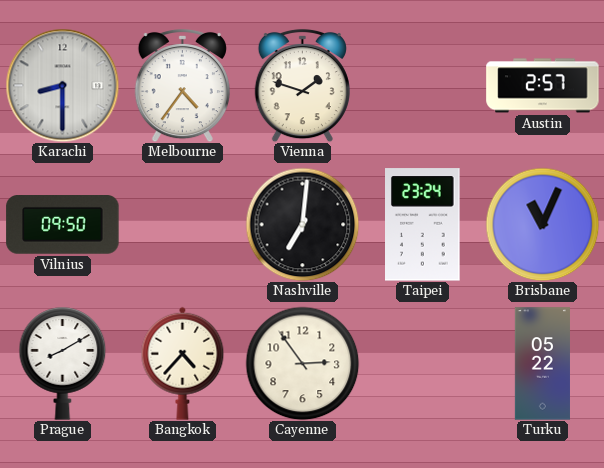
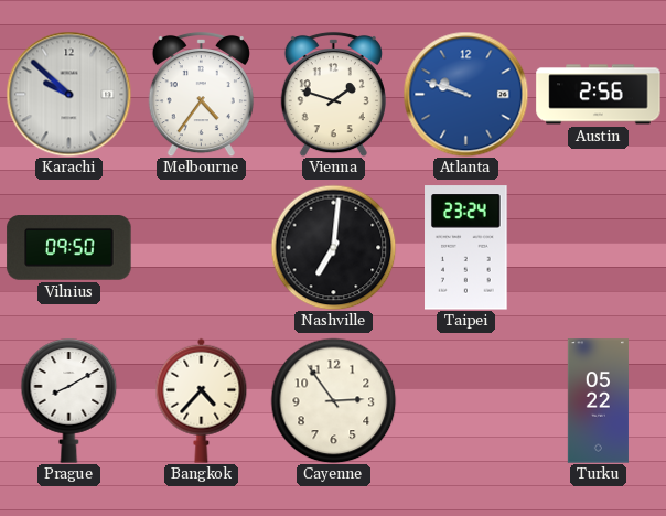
Karachi: 8:30 -> 9:52 (68, 94)
Atlanta: none -> 9:48 (465, 94)
Austin: 2:57 -> 2:56 (599, 95)
Brisbane: 11:04 -> none (542, 224)
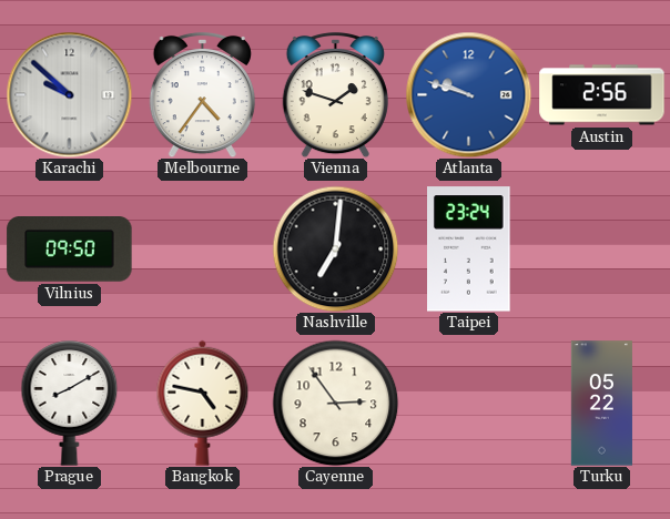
Bangkok: 4:37 -> 4:47 (203, 403)
